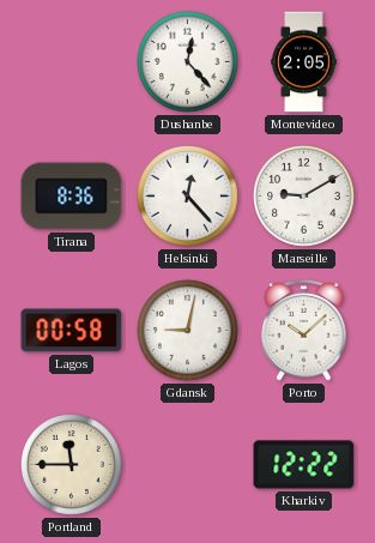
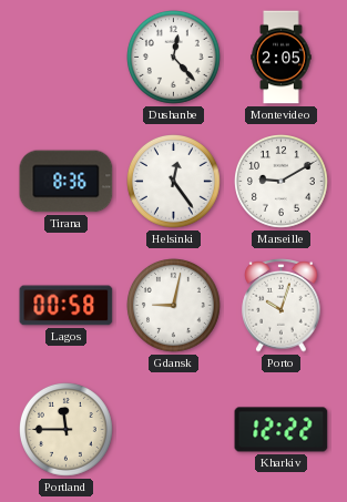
Helsinki: 12:23 -> 12:24 (174, 182)
Porto: 10:08 -> 10:03 (282, 306)
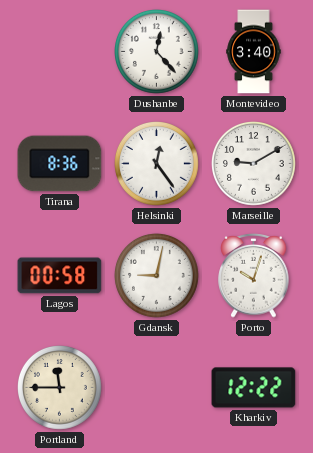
Montevideo: 2:05 -> 3:40 (254, 52)
